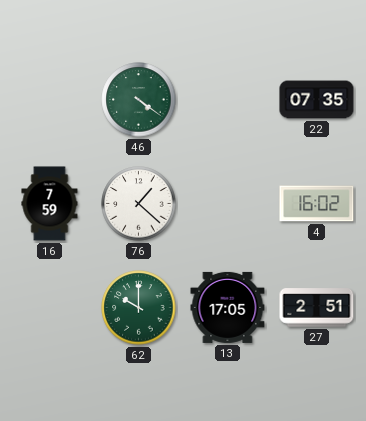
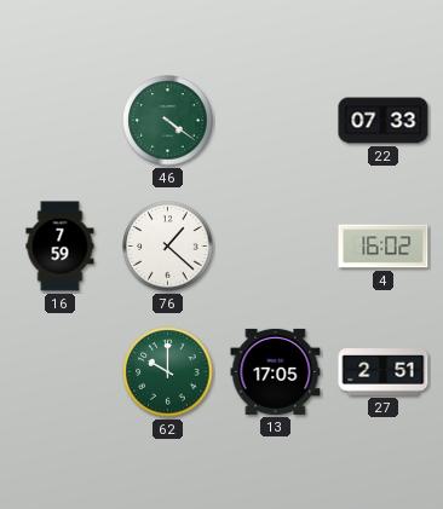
22: 07:35 -> 07:33 (384, 121)
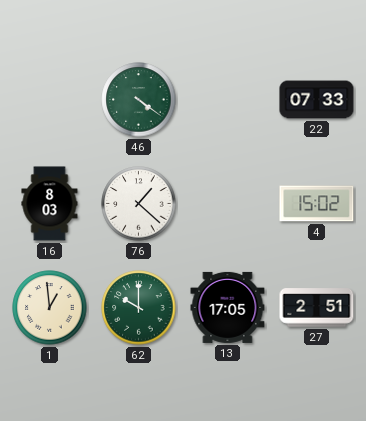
16: 7:59 -> 8:03 (50, 204)
4: 16:02 -> 15:02 (317, 204)
1: none -> 12:59 (50, 308)
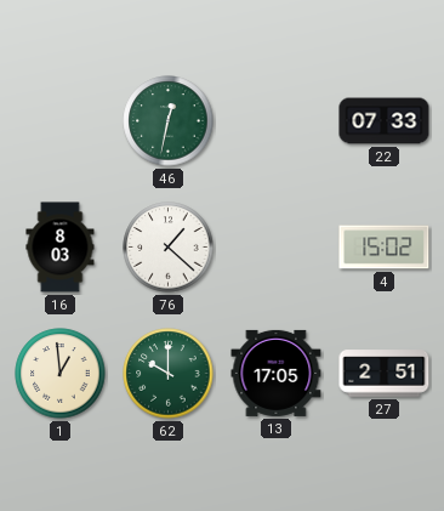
46: 4:21 -> 12:32 (169, 121)
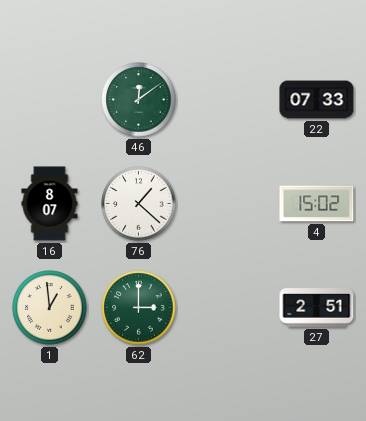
46: 12:32 -> 12:09 (139, 100)
16: 8:03 -> 8:07 (50, 204)
62: 10:00 -> 3:00 (139, 308)
13: 17:05 -> none (277, 373)
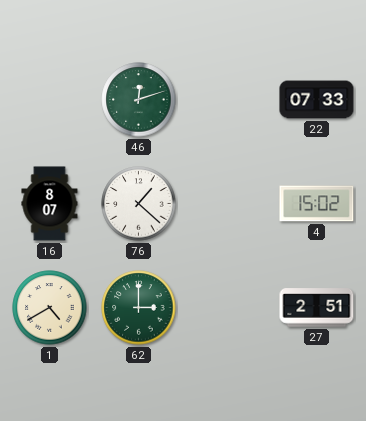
46: 12:09 -> 12:12 (139, 100)
1: 12:59 -> 4:40 (50, 308)
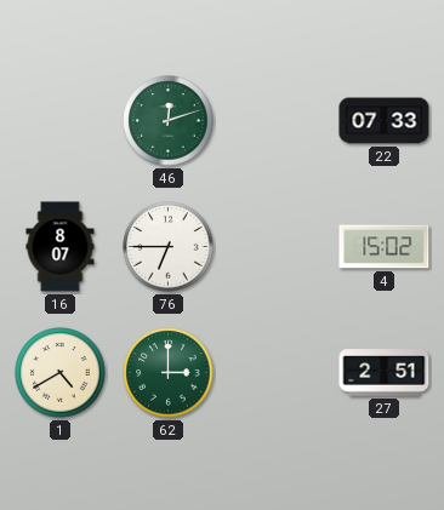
76: 1:22 -> 6:45 (169, 247)
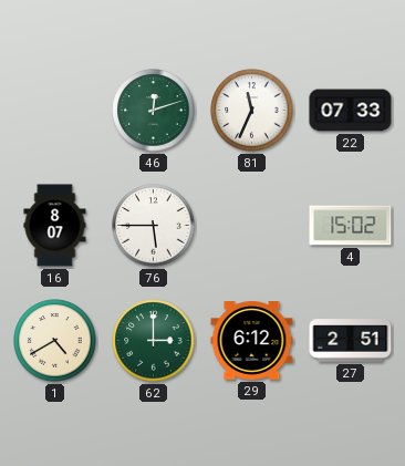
81: none -> 11:34 (252, 111)
76: 6:45 -> 5:45 (154, 226)
29: none -> 6:12 (252, 341)
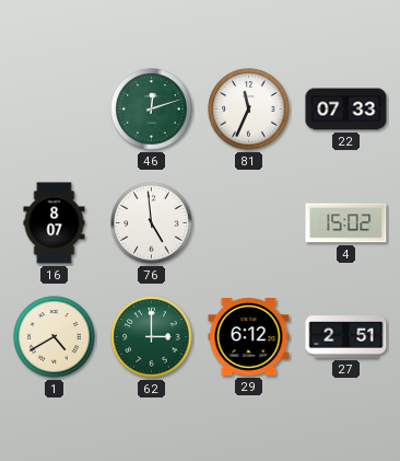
76: 5:45 -> 4:59 (152, 223)
